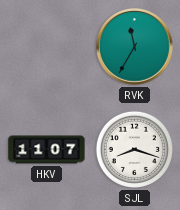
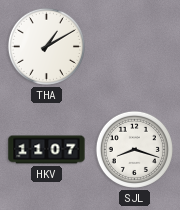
THA: none -> 1:10 (46, 46)
RVK: 11:35 -> none (135, 47)
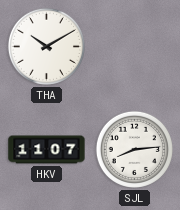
THA: 1:10 -> 10:10 (46, 46)
SJL: 8:18 -> 8:14 (134, 149)
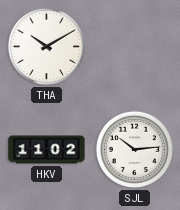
HKV: 11:07 -> 11:02 (47, 150)
SJL: 8:14 -> 10:14 (134, 149)
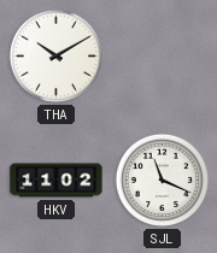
SJL: 10:14 -> 11:19 (162, 180)
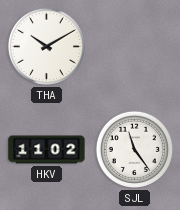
SJL: 11:19 -> 11:24 (134, 149)
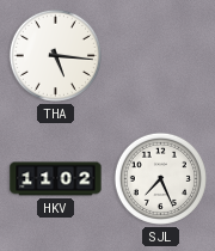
THA: 10:10 -> 5:16 (55, 55)
SJL: 11:24 -> 7:26 (160, 178)
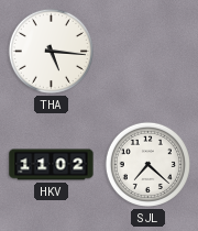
SJL: 7:26 -> 7:22 (147, 164)
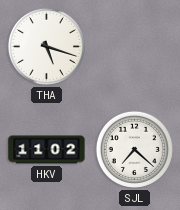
THA: 5:16 -> 5:18 (46, 46)
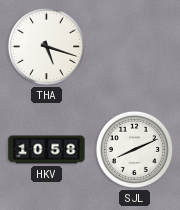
HKV: 11:02 -> 10:58 (47, 150)
SJL: 7:22 -> 8:11 (134, 149)
